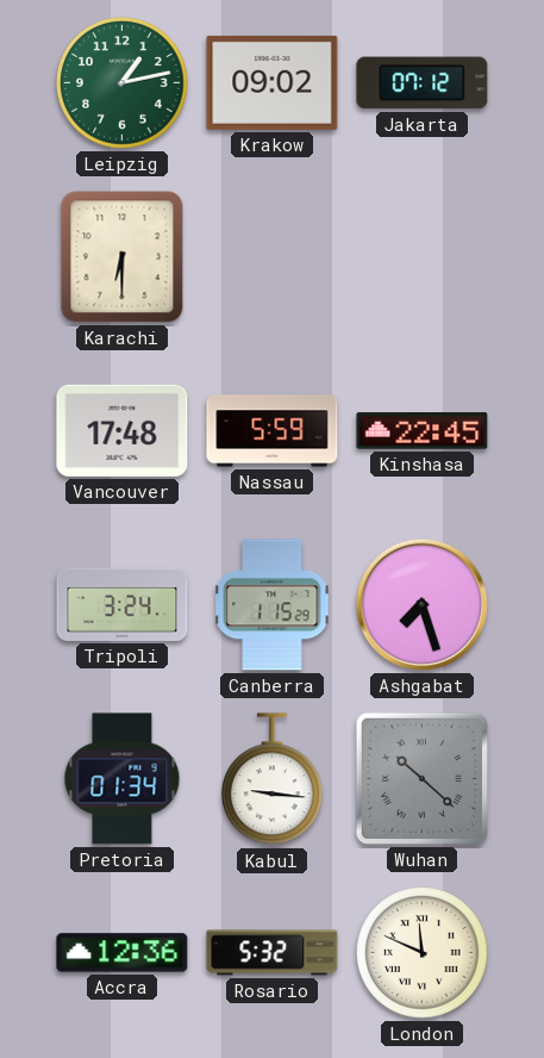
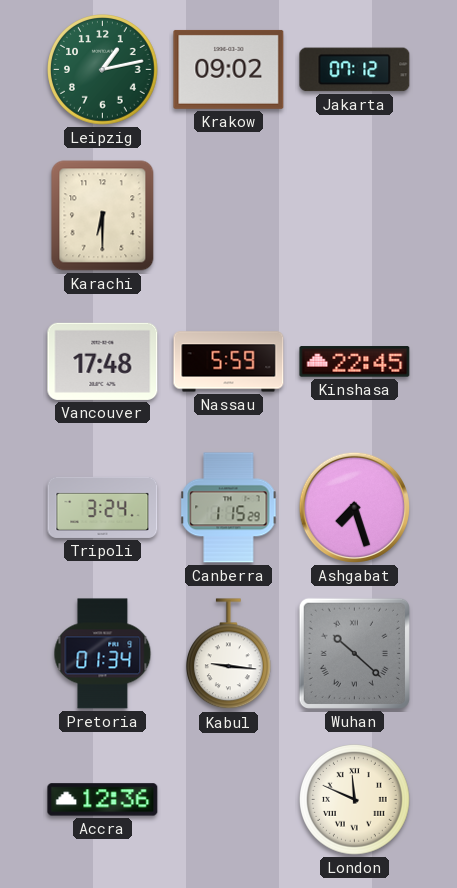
Rosario: 5:32 -> none (273, 953)
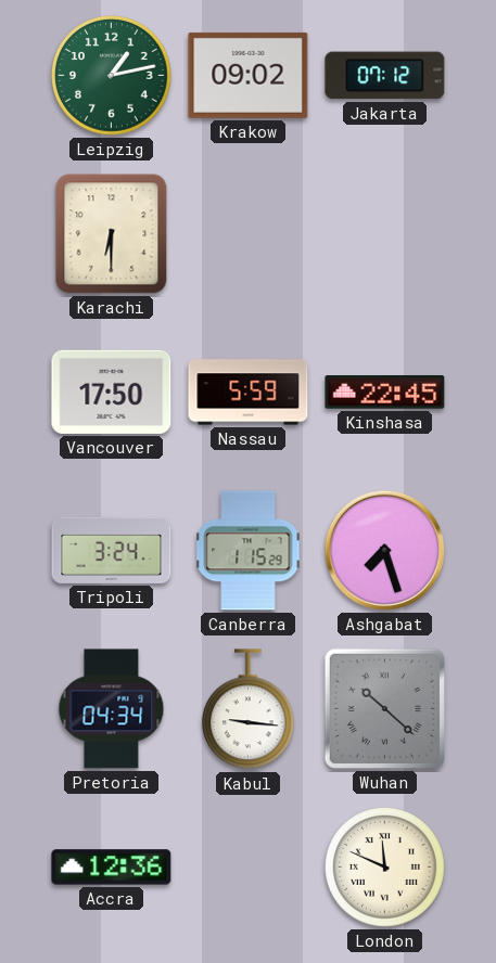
Vancouver: 17:48 -> 17:50 (112, 391)
Pretoria: 01:34 -> 04:34 (112, 709)
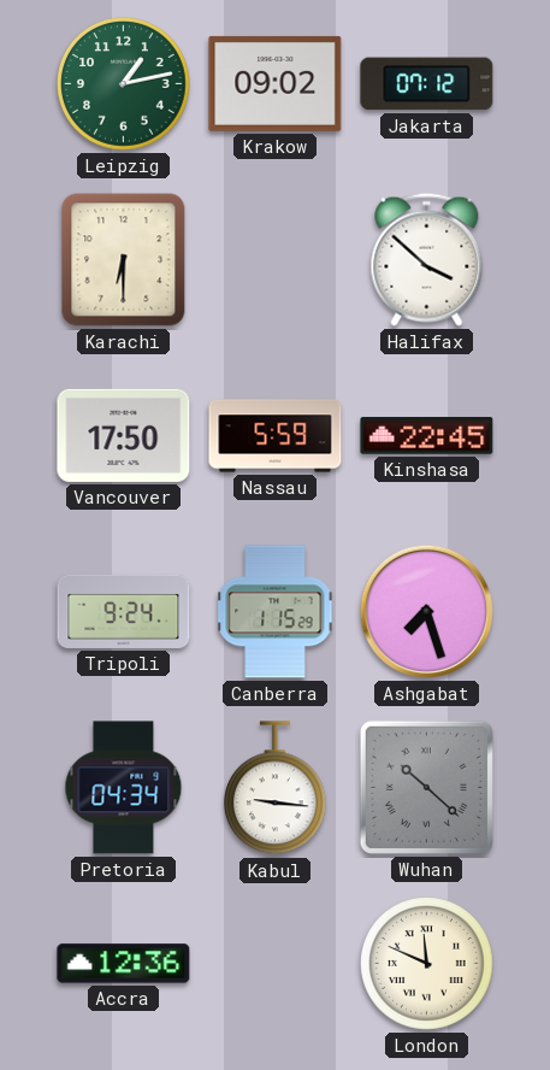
Halifax: none -> 3:52 (427, 259)
Tripoli: 3:24 -> 9:24 (124, 611)
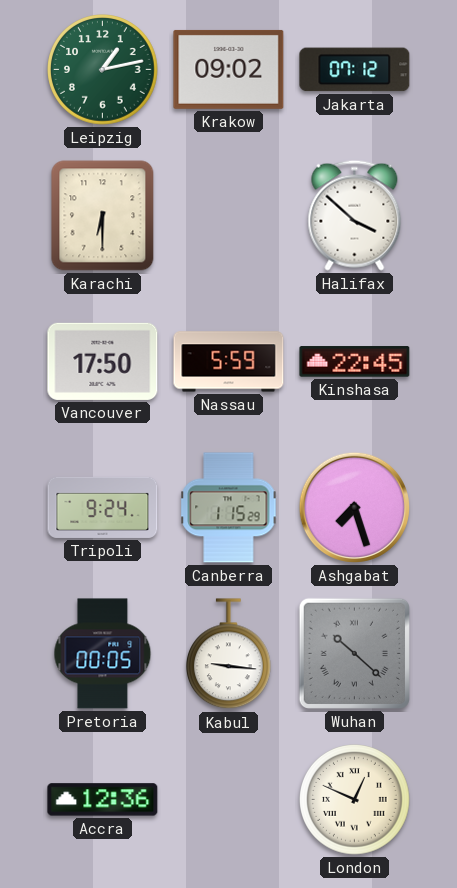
Pretoria: 04:34 -> 00:05 (103, 654)
London: 11:49 -> 12:49 (355, 800)
